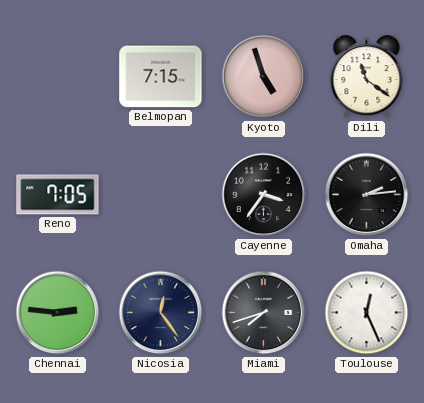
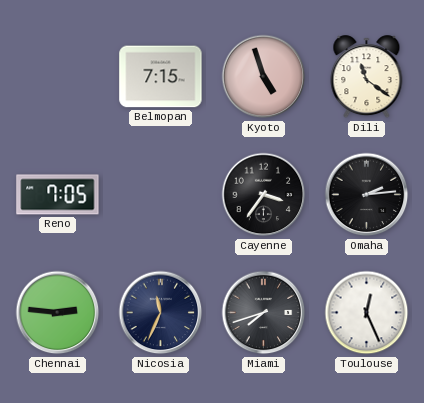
Nicosia: 12:24 -> 11:34 (161, 313)
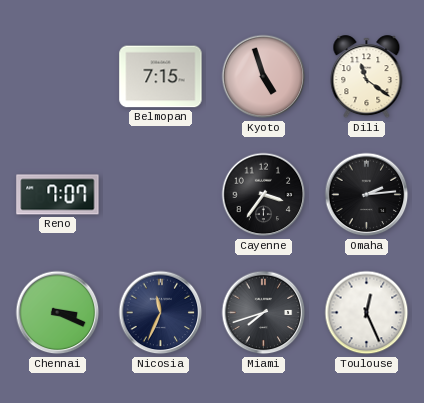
Reno: 7:05 -> 7:07 (58, 195)
Chennai: 2:46 -> 3:19 (58, 313)
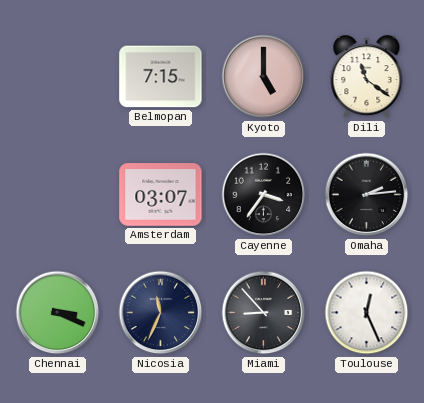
Kyoto: 4:57 -> 5:00 (264, 77)
Reno: 7:07 -> none (58, 195)
Amsterdam: none -> 03:07 (161, 195)
Miami: 7:42 -> 8:53 (264, 313)
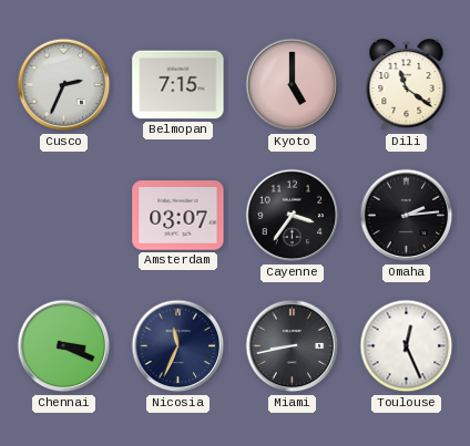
Cusco: none -> 2:34 (64, 85)
Miami: 8:53 -> 8:43 (293, 346)
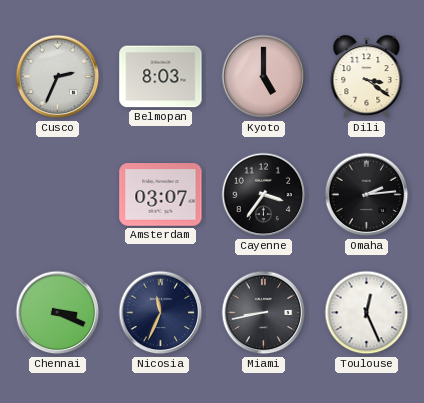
Belmopan: 7:15 -> 8:03 (161, 77)
Dili: 11:21 -> 3:21 (367, 77)
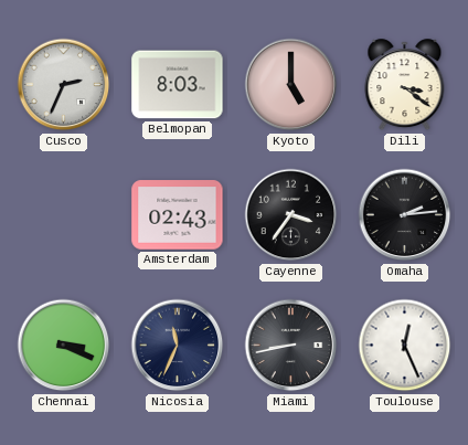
Amsterdam: 03:07 -> 02:43 (178, 215)
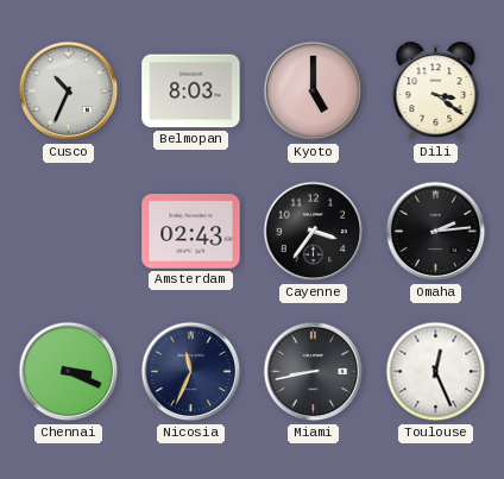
Cusco: 2:34 -> 10:34 (69, 92)
